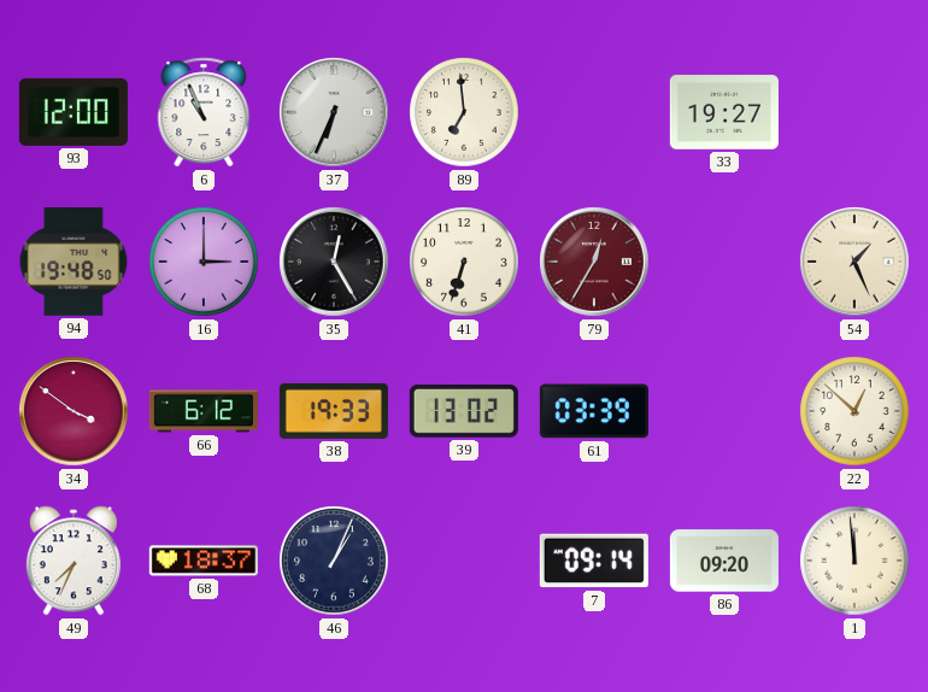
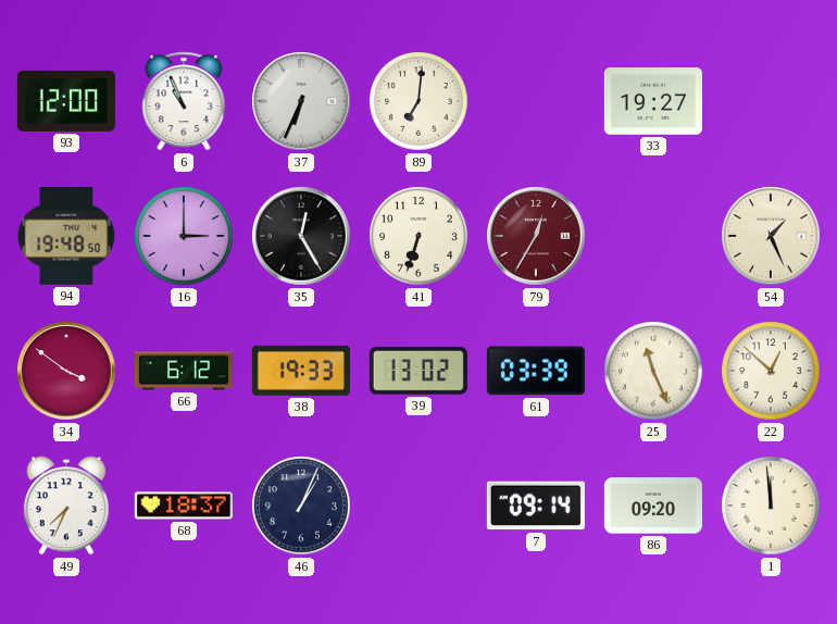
89: 6:59 -> 7:01 (418, 101)
25: none -> 11:26 (653, 371)
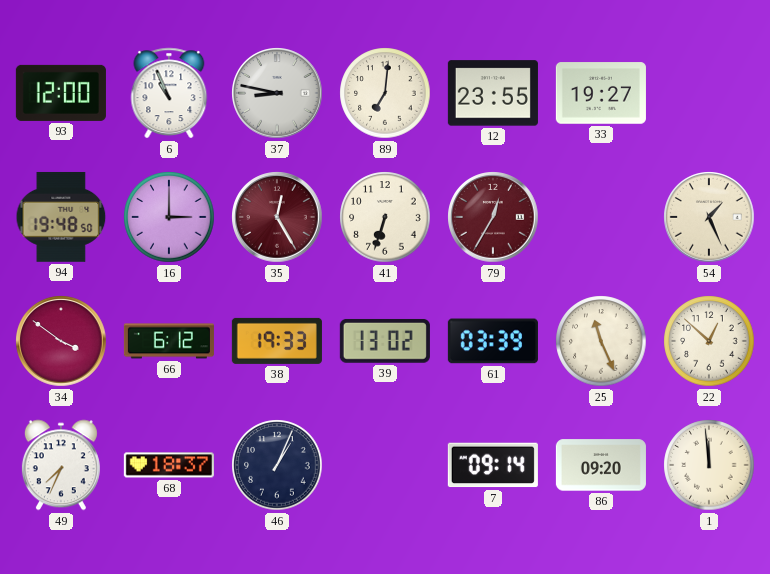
37: 6:34 -> 8:47 (277, 93)
12: none -> 23:55 (493, 93)
35 dial: black -> burgundy (277, 217)
